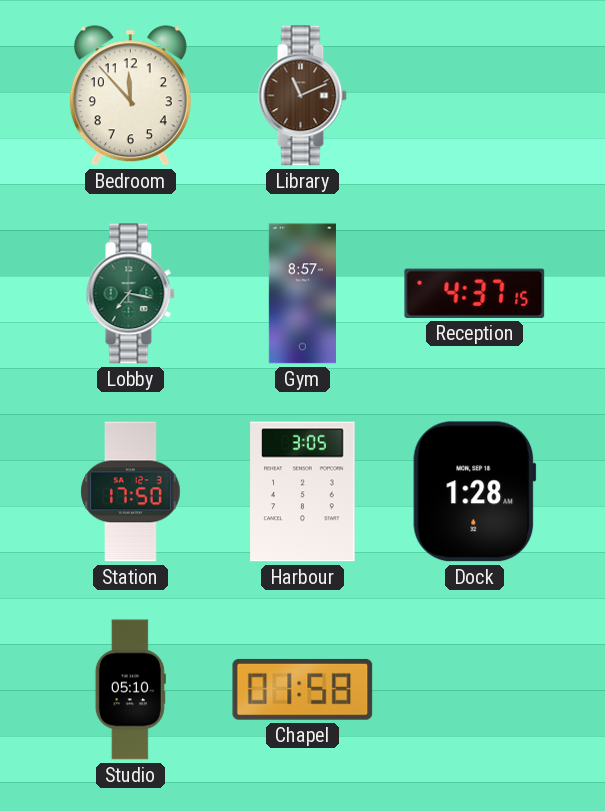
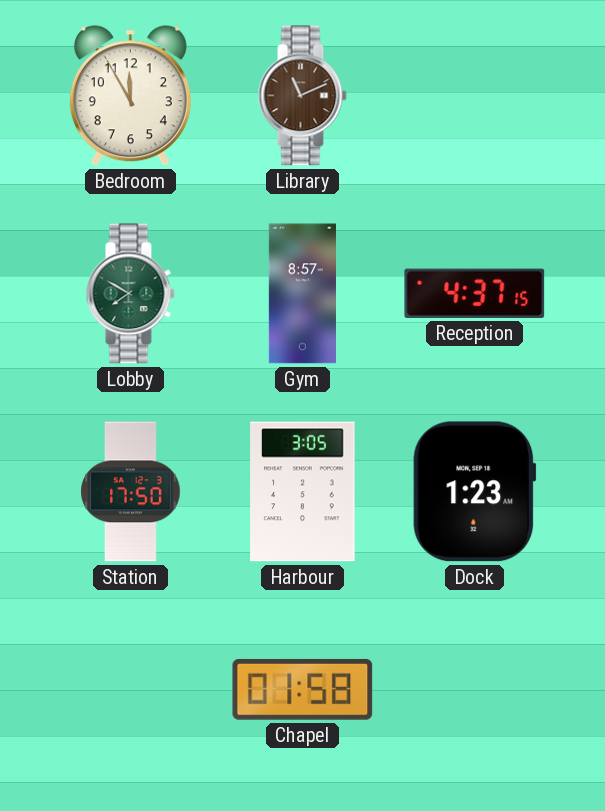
Bedroom: 11:53 -> 11:55 (130, 96)
Lobby: 7:17 -> 7:50 (130, 294)
Dock: 1:28 -> 1:23 (475, 492)
Studio: 05:10 -> none (130, 690)
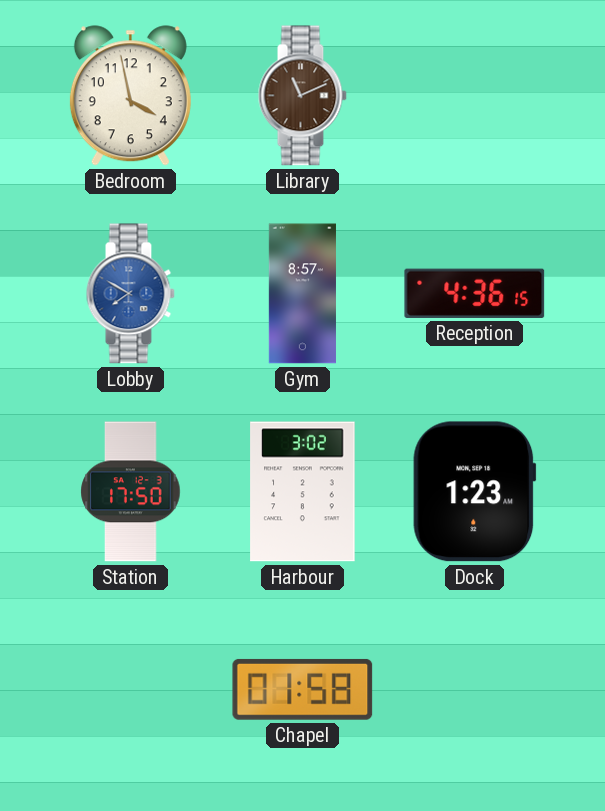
Bedroom: 11:55 -> 3:58 (130, 96)
Lobby dial: green -> blue (130, 294)
Reception: 4:37 -> 4:36 (475, 293)
Harbour: 3:05 -> 3:02 (303, 492)
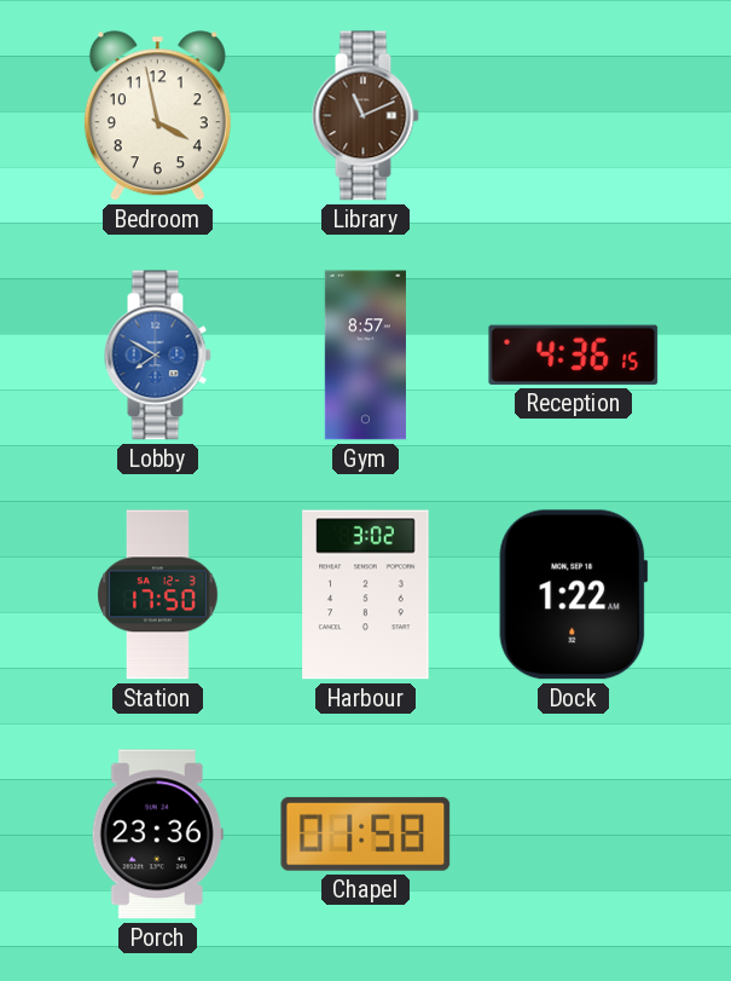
Dock: 1:23 -> 1:22 (574, 595)
Porch: none -> 23:36 (157, 835)
